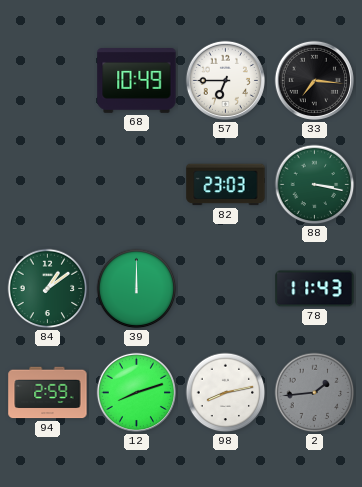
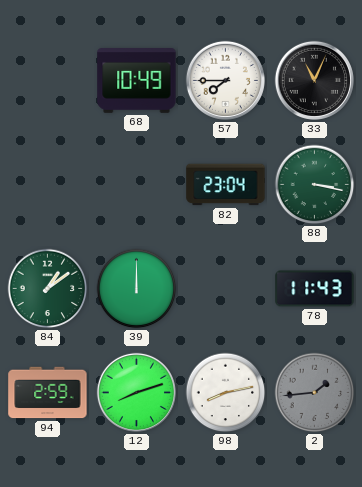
57: 6:45 -> 7:45 (225, 80)
33: 7:16 -> 11:04 (314, 80)
82: 23:03 -> 23:04 (226, 185)
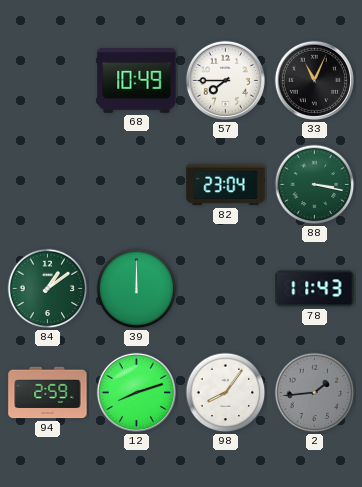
98: 8:13 -> 8:06 (226, 393)
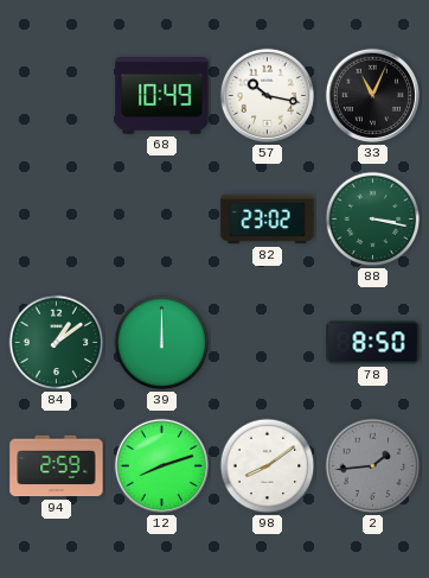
57: 7:45 -> 10:17 (267, 95)
82: 23:04 -> 23:02 (268, 220)
78: 11:43 -> 8:50 (373, 343)
98: 8:06 -> 8:09 (268, 466)
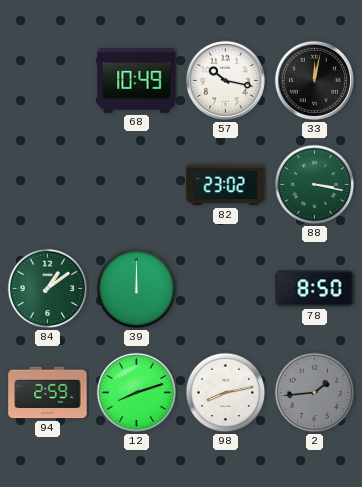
33: 11:04 -> 12:02 (314, 80)
98: 8:09 -> 8:13 (226, 393)
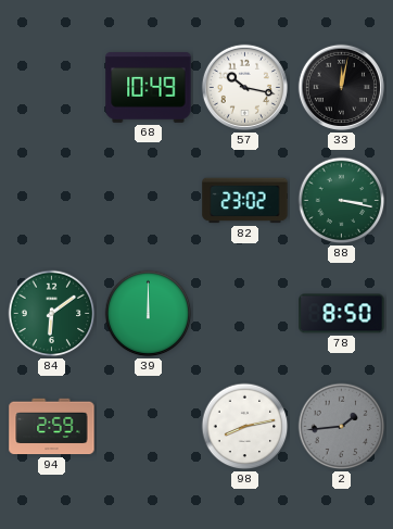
84: 1:09 -> 6:09 (52, 314)
12: 8:12 -> none (136, 392)
